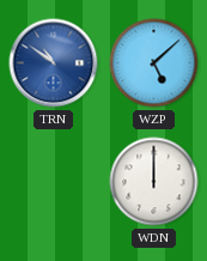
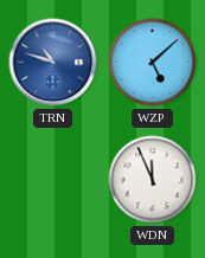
TRN: 10:51 -> 10:48 (53, 63)
WDN: 12:00 -> 11:56 (153, 180)
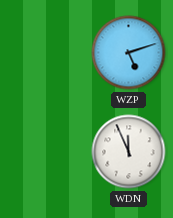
TRN: 10:48 -> none (53, 63)
WZP: 5:08 -> 5:12 (129, 53)
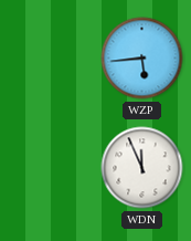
WZP: 5:12 -> 5:44 (142, 59)
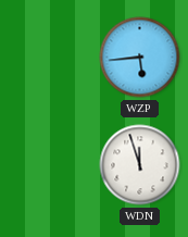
WDN: 11:56 -> 11:57 (140, 165)
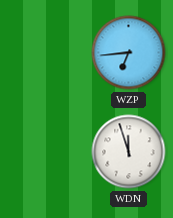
WZP: 5:44 -> 6:44 (129, 53)
